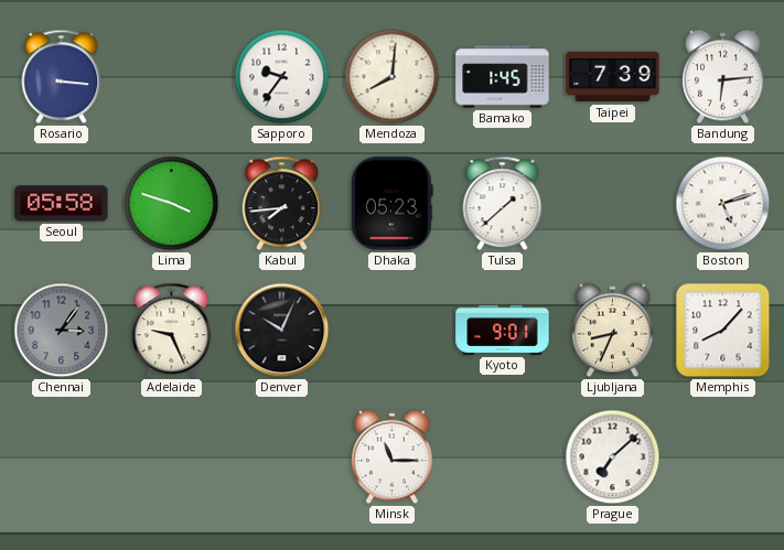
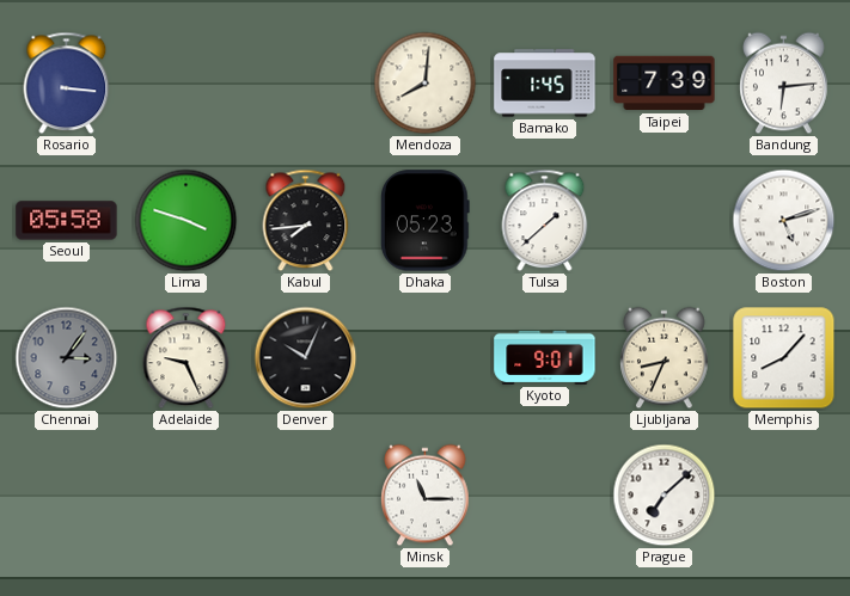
Sapporo: 9:36 -> none (282, 77)
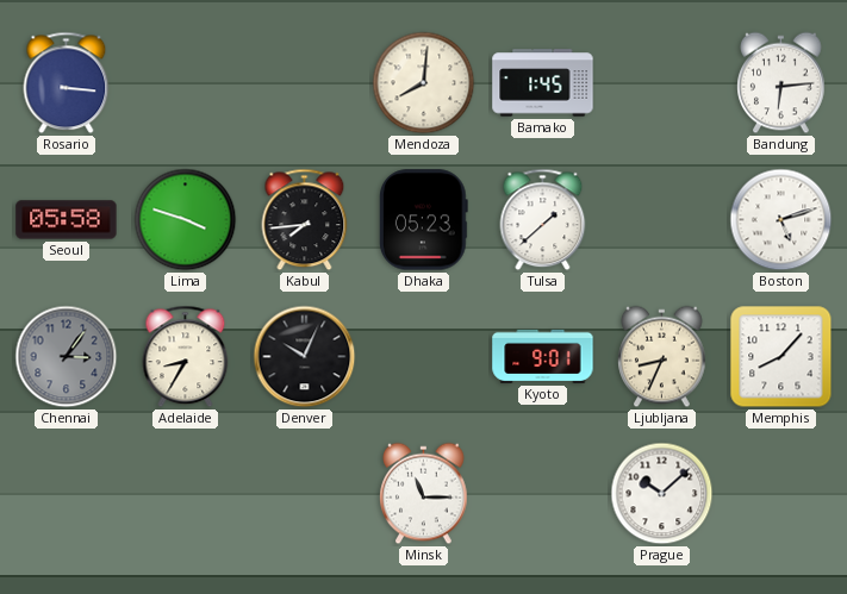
Taipei: 7:39 -> none (665, 84)
Adelaide: 9:26 -> 8:35 (186, 357)
Prague: 7:08 -> 10:08 (662, 494)
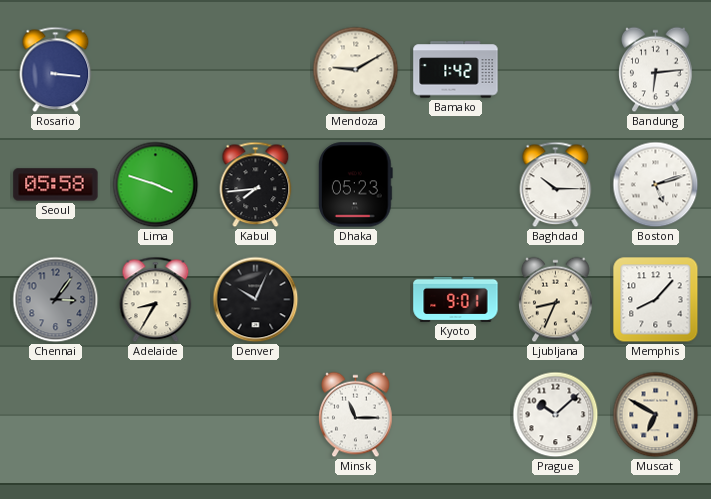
Mendoza: 8:01 -> 9:10 (356, 70)
Bamako: 1:45 -> 1:42 (456, 70)
Tulsa: 1:38 -> none (543, 220)
Baghdad: none -> 10:15 (556, 185)
Muscat: none -> 6:50 (656, 415)
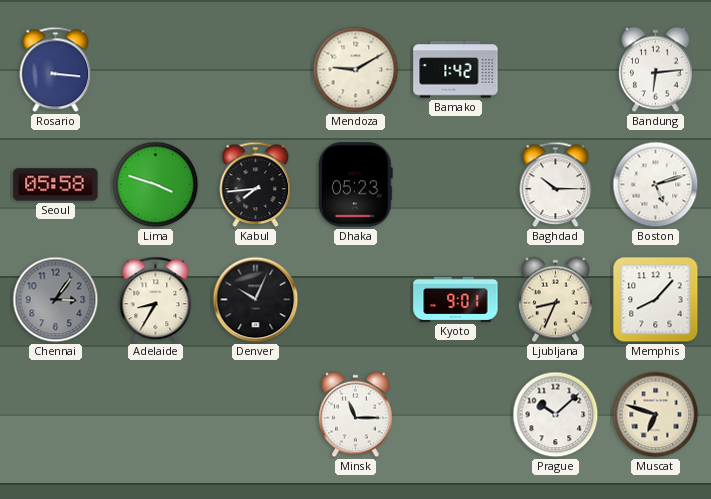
Muscat: 6:50 -> 6:48 (656, 415)
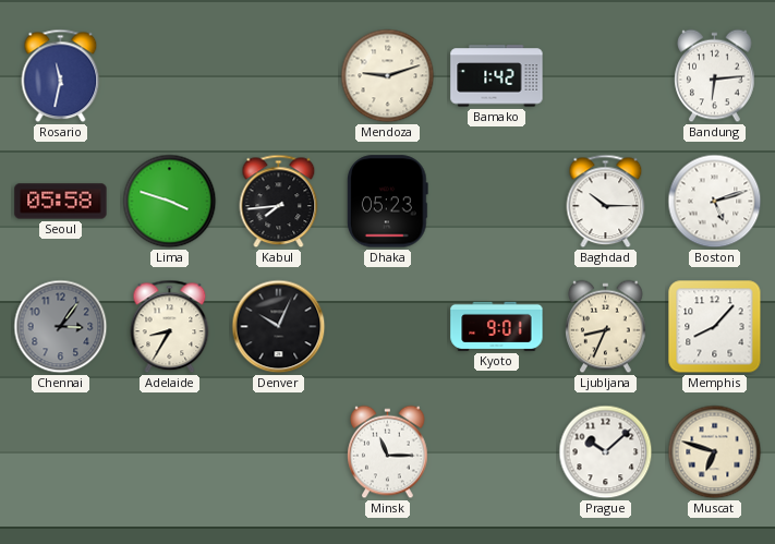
Rosario: 3:16 -> 11:32 (61, 76)
Mendoza: 9:10 -> 9:12 (388, 76)
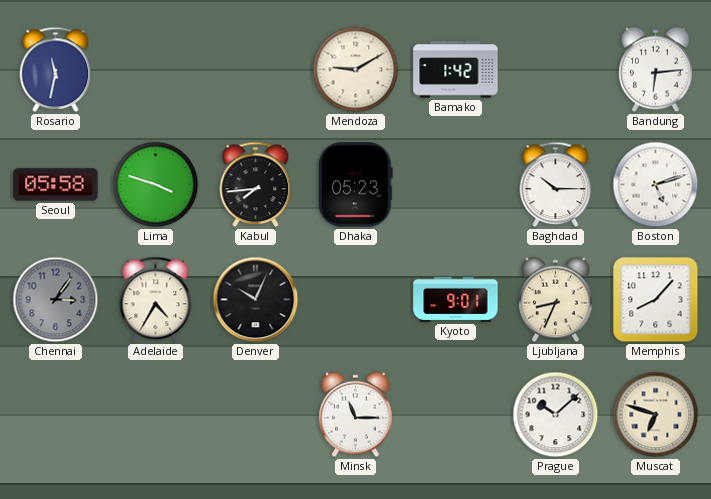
Mendoza: 9:12 -> 9:10 (356, 70)
Adelaide: 8:35 -> 4:35 (156, 300)
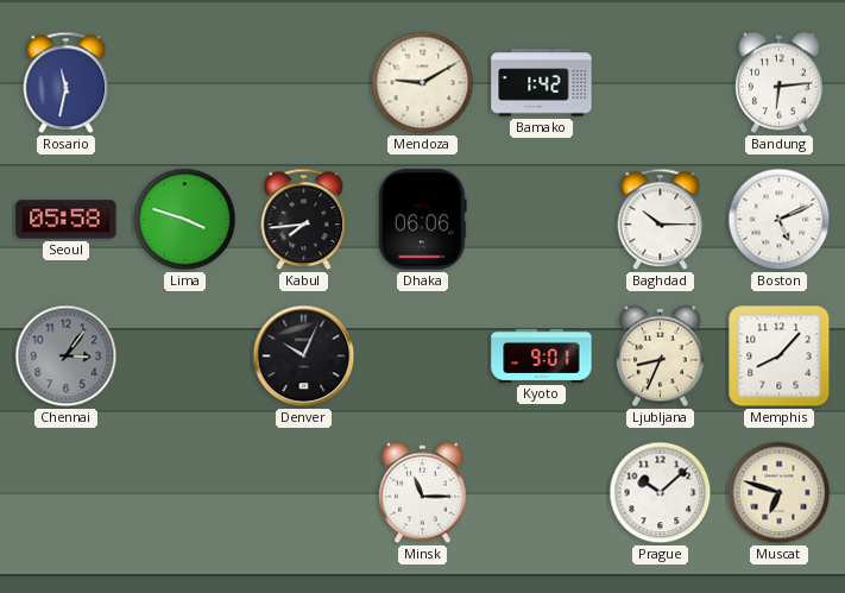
Dhaka: 05:23 -> 06:06 (422, 220)
Boston: 5:12 -> 5:11 (780, 220)
Adelaide: 4:35 -> none (156, 300)
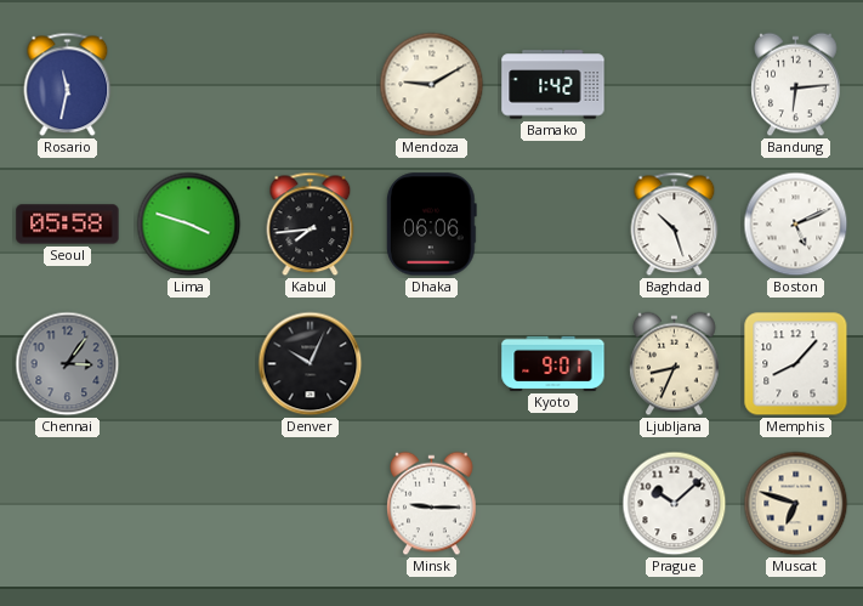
Baghdad: 10:15 -> 10:27 (675, 225)
Minsk: 11:15 -> 9:15 (432, 504)
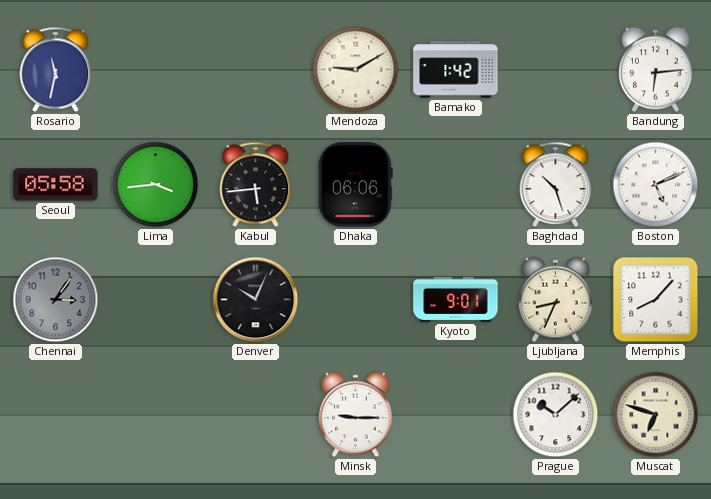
Lima: 3:48 -> 3:44 (156, 185)
Kabul: 7:44 -> 5:44 (256, 185)
